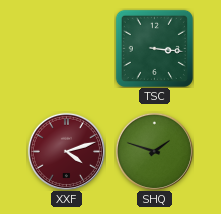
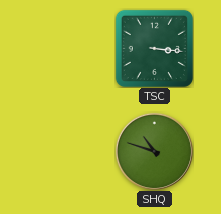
XXF: 4:12 -> none (66, 151)
SHQ: 1:48 -> 10:48 (154, 151)
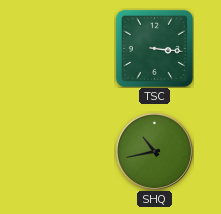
SHQ: 10:48 -> 10:43 (154, 151)
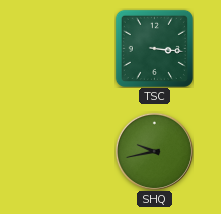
SHQ: 10:43 -> 9:43 (154, 151)
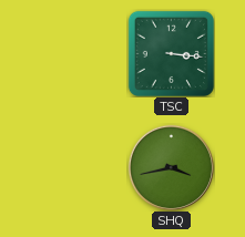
SHQ: 9:43 -> 3:43 (171, 167)
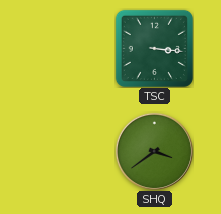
SHQ: 3:43 -> 3:39 (154, 151)
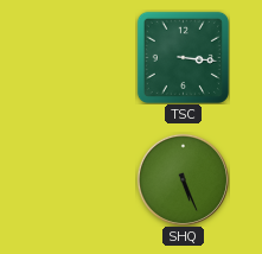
SHQ: 3:39 -> 5:26 (183, 179)
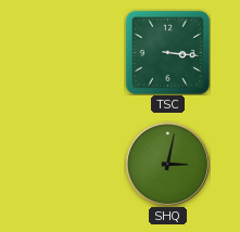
SHQ: 5:26 -> 3:02 (167, 164)
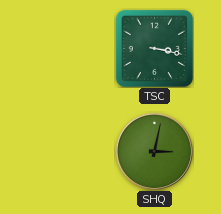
TSC: 3:16 -> 3:17 (154, 48)
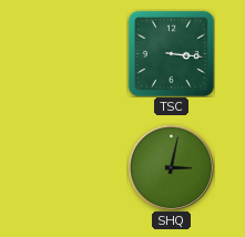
TSC: 3:17 -> 3:16 (171, 53)
